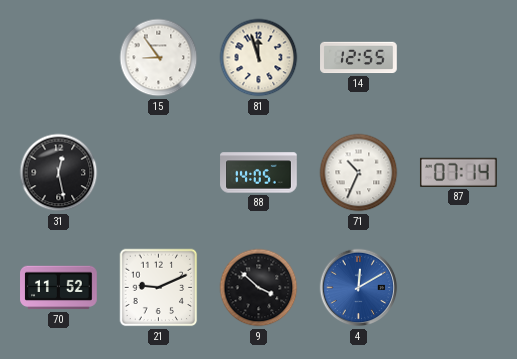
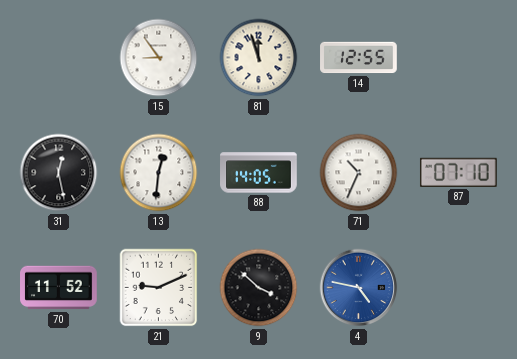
13: none -> 12:31 (159, 173)
87: 07:14 -> 07:10 (458, 172)
4: 12:10 -> 4:47 (359, 288)
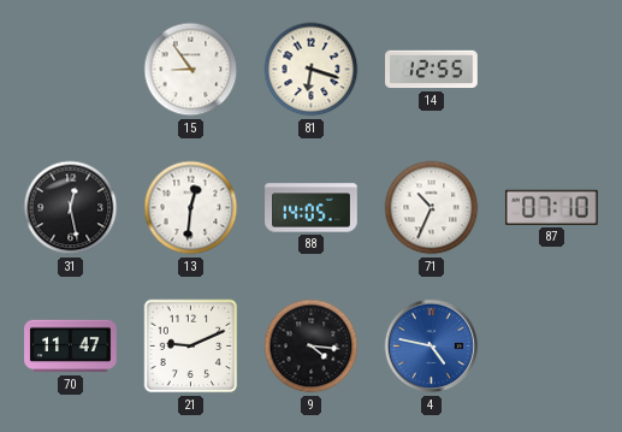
81: 11:57 -> 6:18 (312, 70)
70: 11:52 -> 11:47 (71, 347)
9: 3:52 -> 4:16 (312, 347)
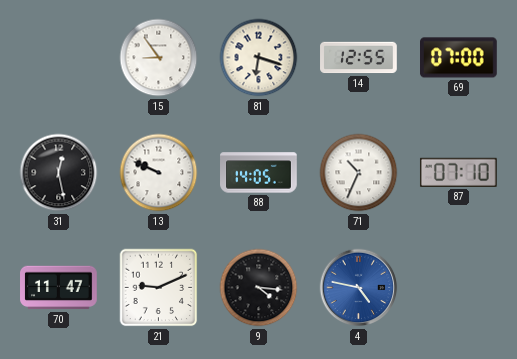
69: none -> 07:00 (459, 58)
13: 12:31 -> 9:49 (159, 173)
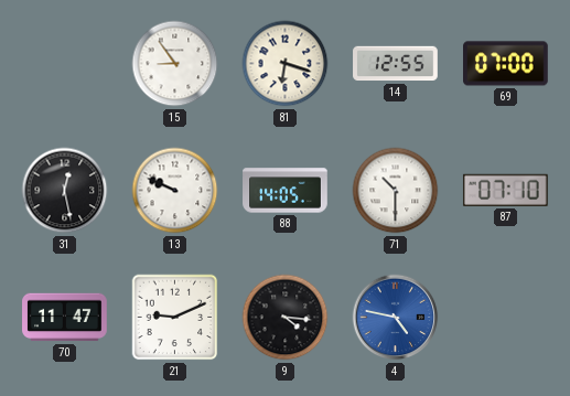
71: 10:34 -> 10:30 (396, 191)
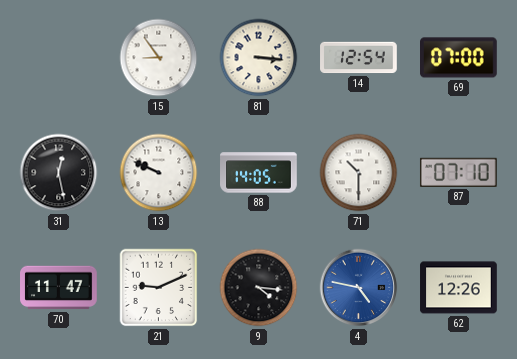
81: 6:18 -> 3:16 (259, 58)
14: 12:55 -> 12:54 (359, 58)
62: none -> 12:26 (459, 288)
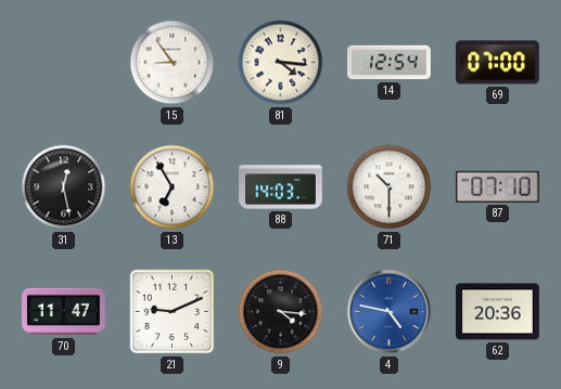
81: 3:16 -> 4:16 (281, 63)
13: 9:49 -> 6:55 (173, 187)
88: 14:05 -> 14:03 (281, 187)
62: 12:26 -> 20:36 (498, 312)
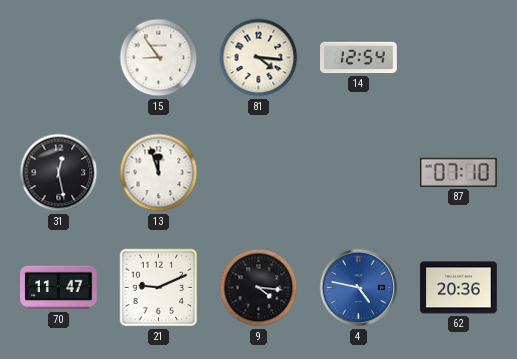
69: 07:00 -> none (498, 63)
13: 6:55 -> 11:57 (159, 173)
88: 14:03 -> none (281, 187)
71: 10:30 -> none (390, 187)
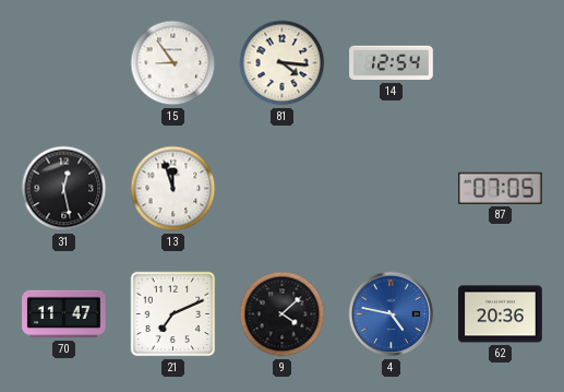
87: 07:10 -> 07:05 (500, 188)
21: 9:11 -> 7:11 (173, 314)
9: 4:16 -> 4:08 (283, 314)
